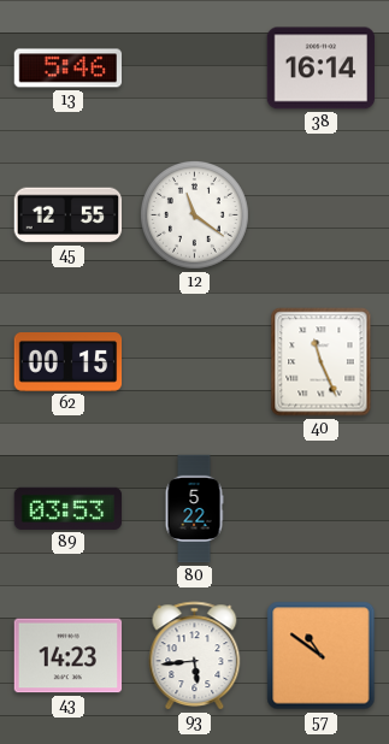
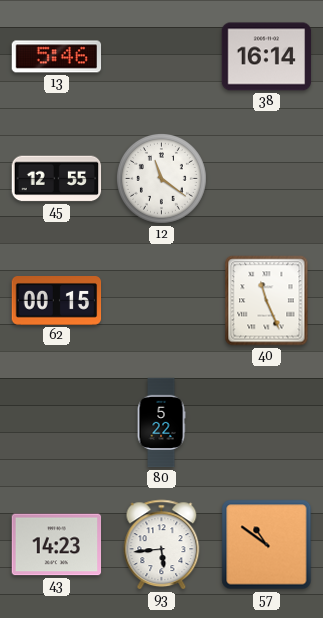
89: 03:53 -> none (69, 508)
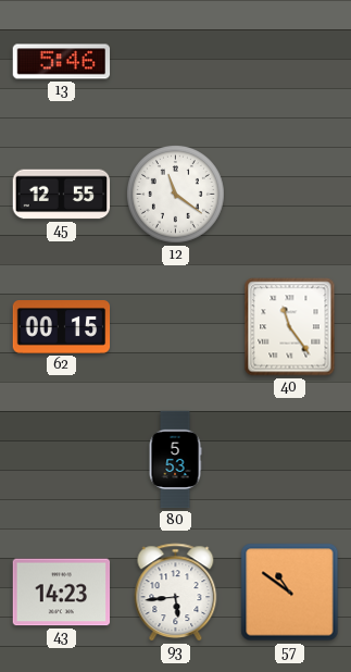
38: 16:14 -> none (267, 57)
40: 11:26 -> 11:24 (290, 327)
80: 5:22 -> 5:53 (175, 460)
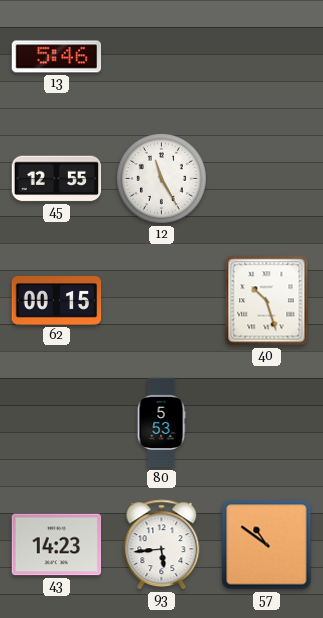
12: 11:21 -> 11:25 (162, 179)
40: 11:24 -> 10:27 (267, 301)
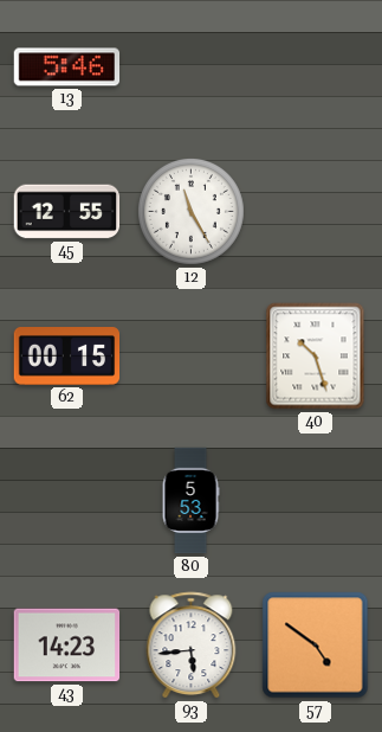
57: 10:51 -> 4:51 (316, 646)
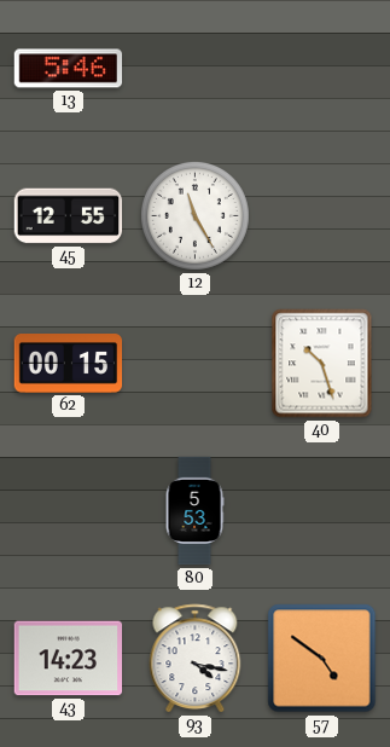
93: 5:44 -> 4:17 (196, 659)
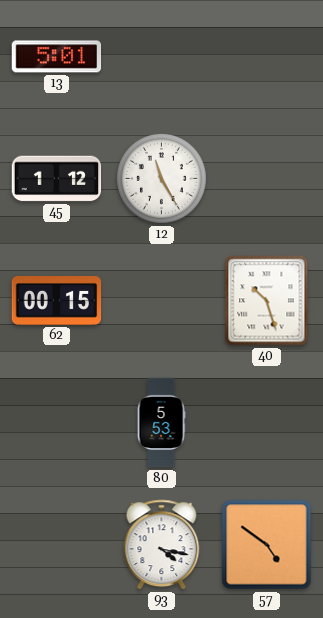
13: 5:46 -> 5:01 (57, 57)
45: 12:55 -> 1:12 (57, 179)
43: 14:23 -> none (69, 659)
